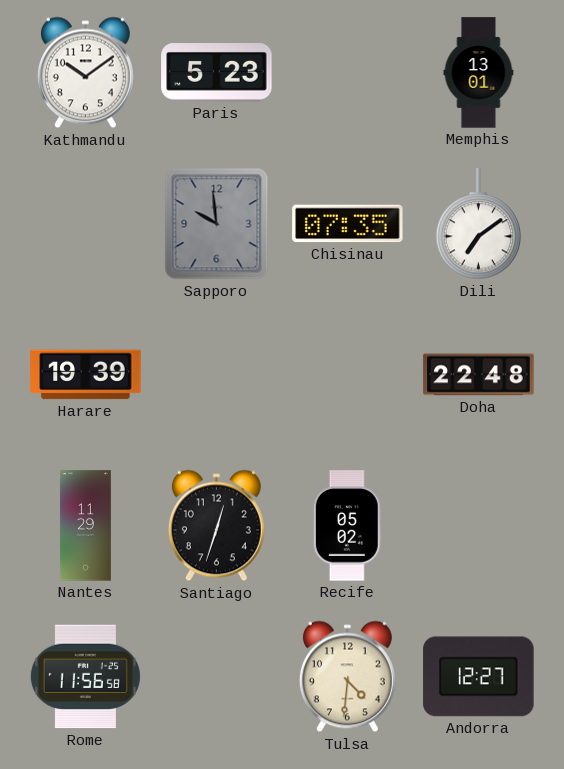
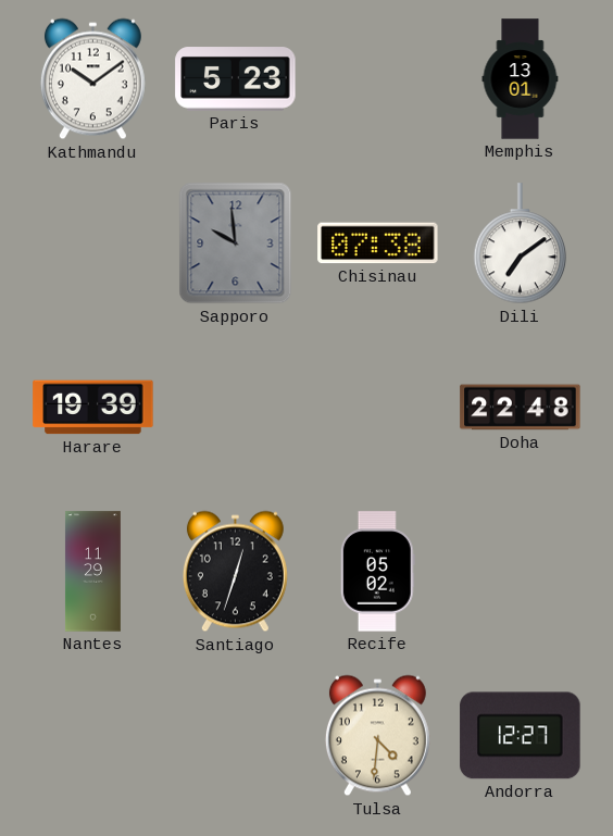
Chisinau: 07:35 -> 07:38 (378, 244)
Rome: 11:56 -> none (85, 677)
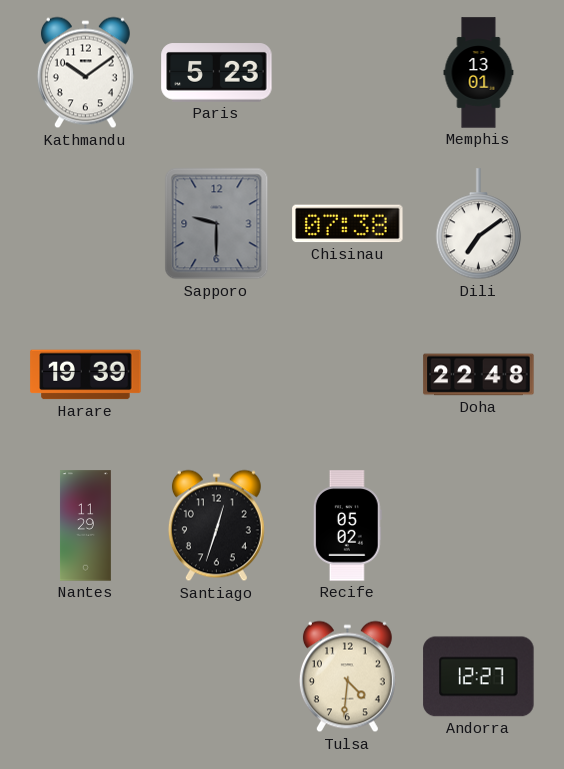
Sapporo: 9:59 -> 9:30 (217, 224)
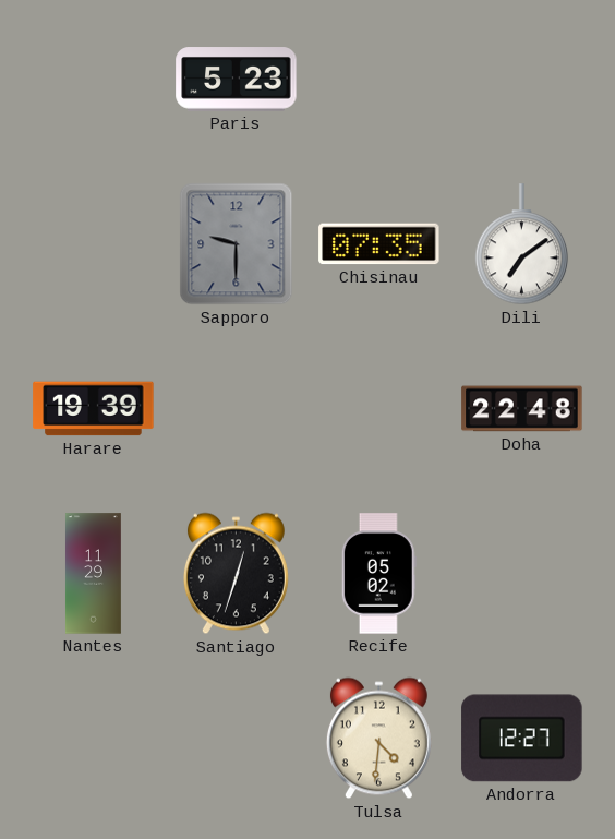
Kathmandu: 10:09 -> none (85, 73)
Memphis: 13:01 -> none (479, 73)
Chisinau: 07:38 -> 07:35 (379, 244)
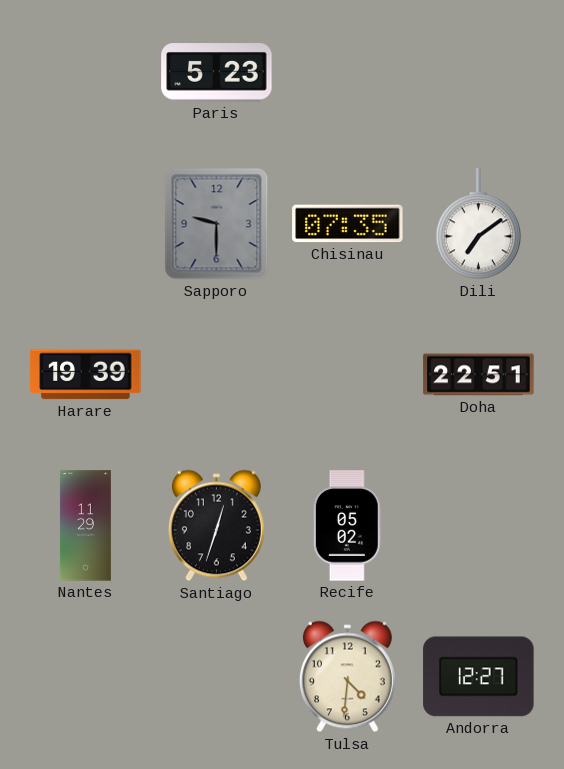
Doha: 22:48 -> 22:51 (479, 375)
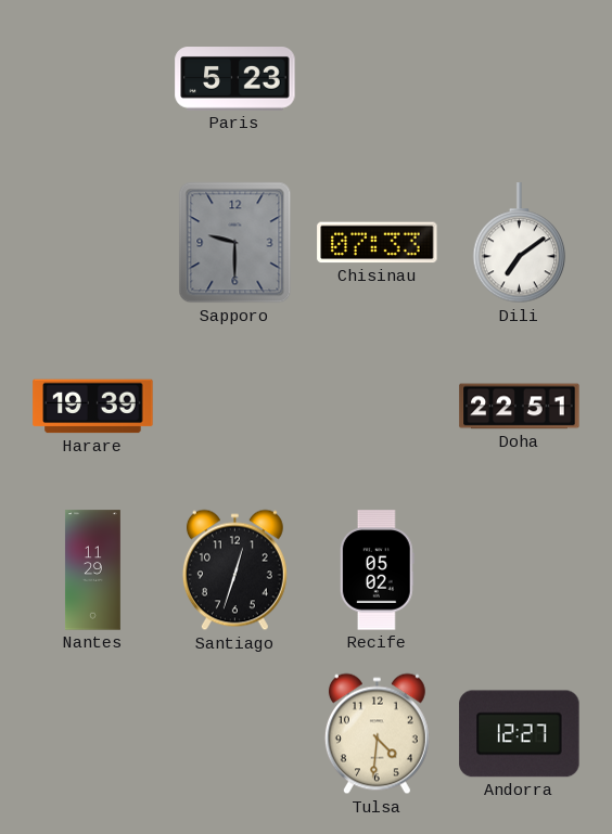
Chisinau: 07:35 -> 07:33 (378, 243)
